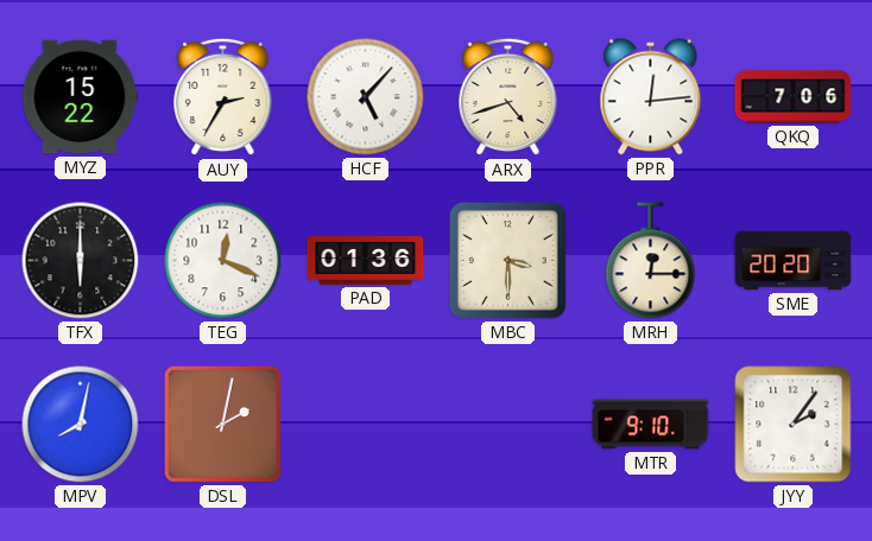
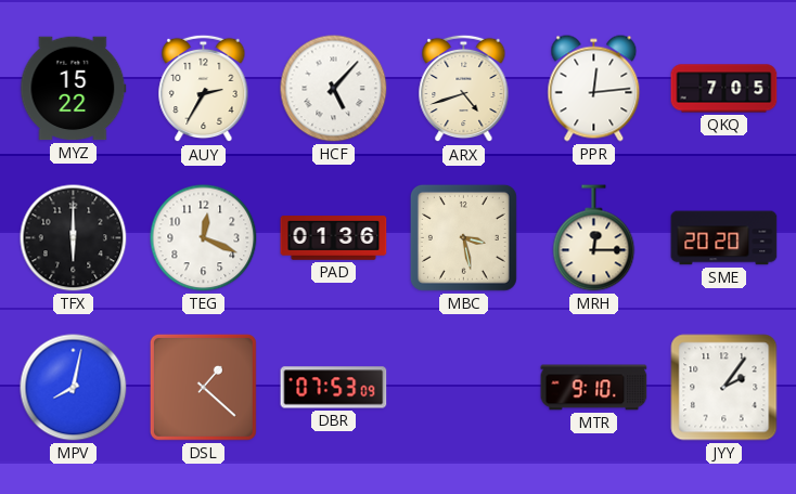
QKQ: 7:06 -> 7:05 (724, 89)
MBC: 3:30 -> 3:28 (463, 237)
DSL: 2:02 -> 1:22 (203, 387)
DBR: none -> 07:53 (334, 388)
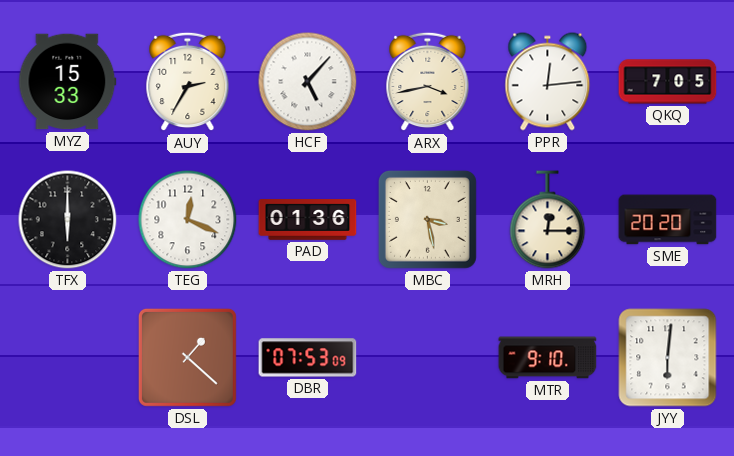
MYZ: 15:22 -> 15:33 (68, 82)
ARX: 4:42 -> 3:43 (428, 82)
MPV: 8:02 -> none (74, 388)
JYY: 2:06 -> 6:01 (668, 358)
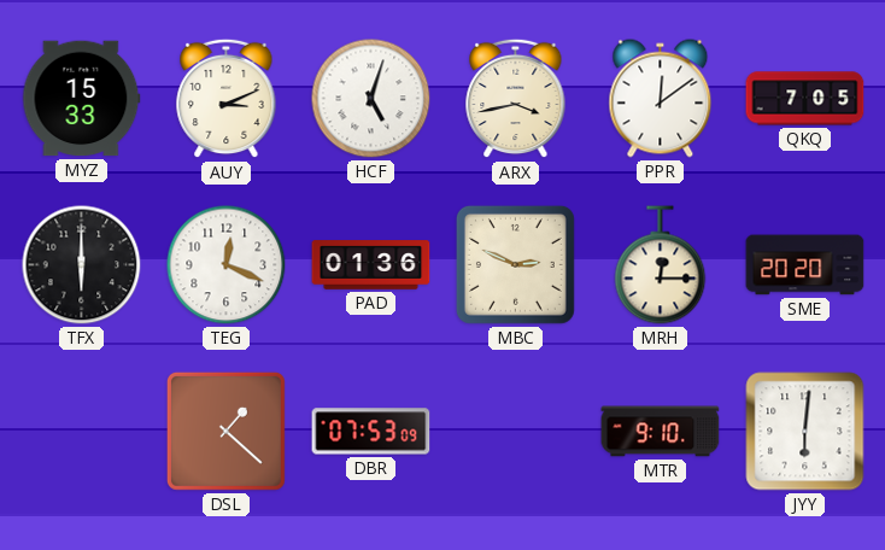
AUY: 2:35 -> 3:11 (227, 99)
HCF: 5:07 -> 5:03 (371, 99)
PPR: 12:14 -> 12:09 (661, 99)
MBC: 3:28 -> 2:49 (515, 264)
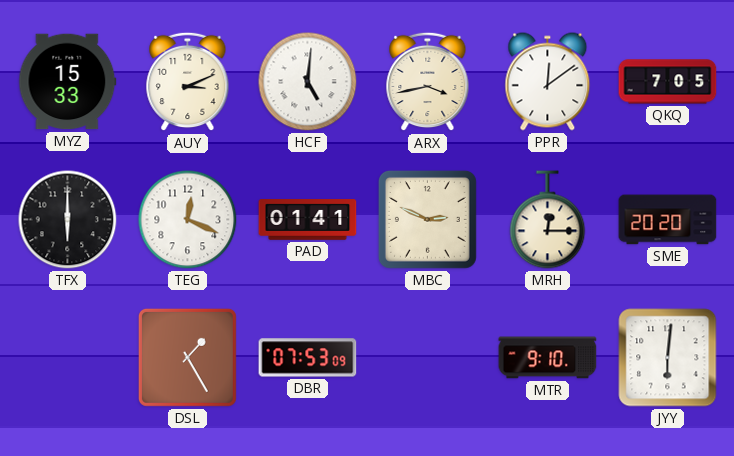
HCF: 5:03 -> 5:01 (308, 82)
PAD: 01:36 -> 01:41 (308, 220)
DSL: 1:22 -> 1:25 (187, 357)
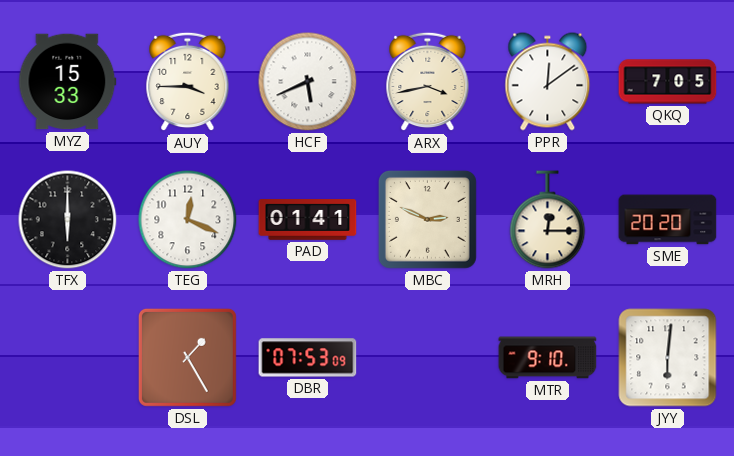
AUY: 3:11 -> 3:45 (188, 82)
HCF: 5:01 -> 5:41 (308, 82)
